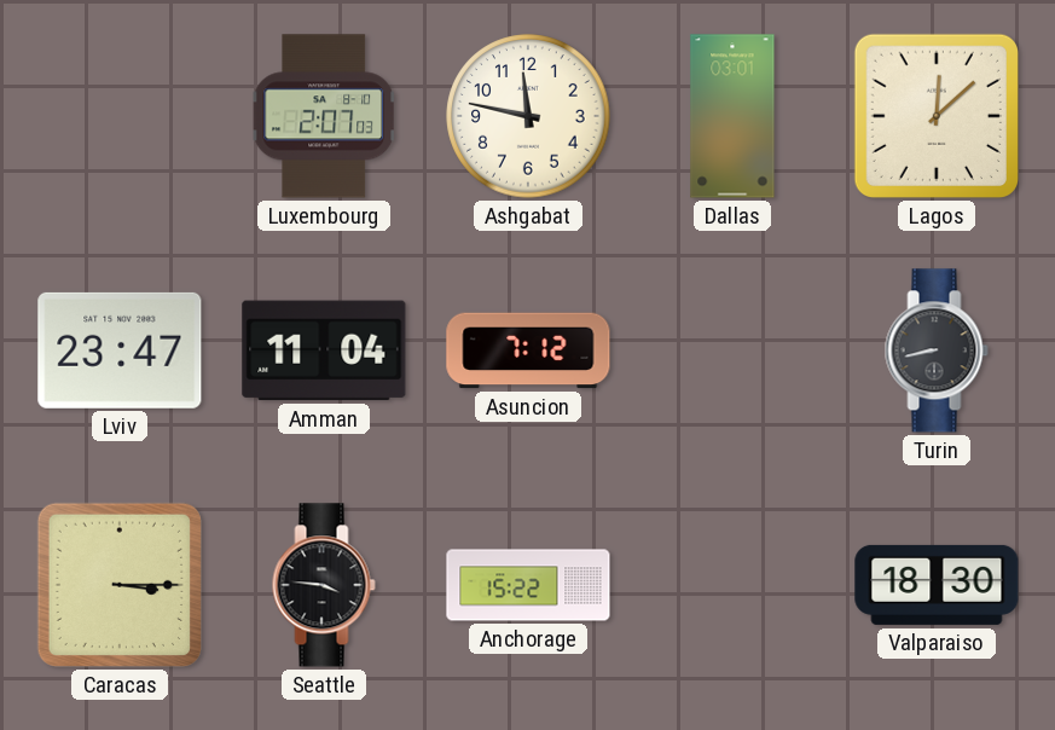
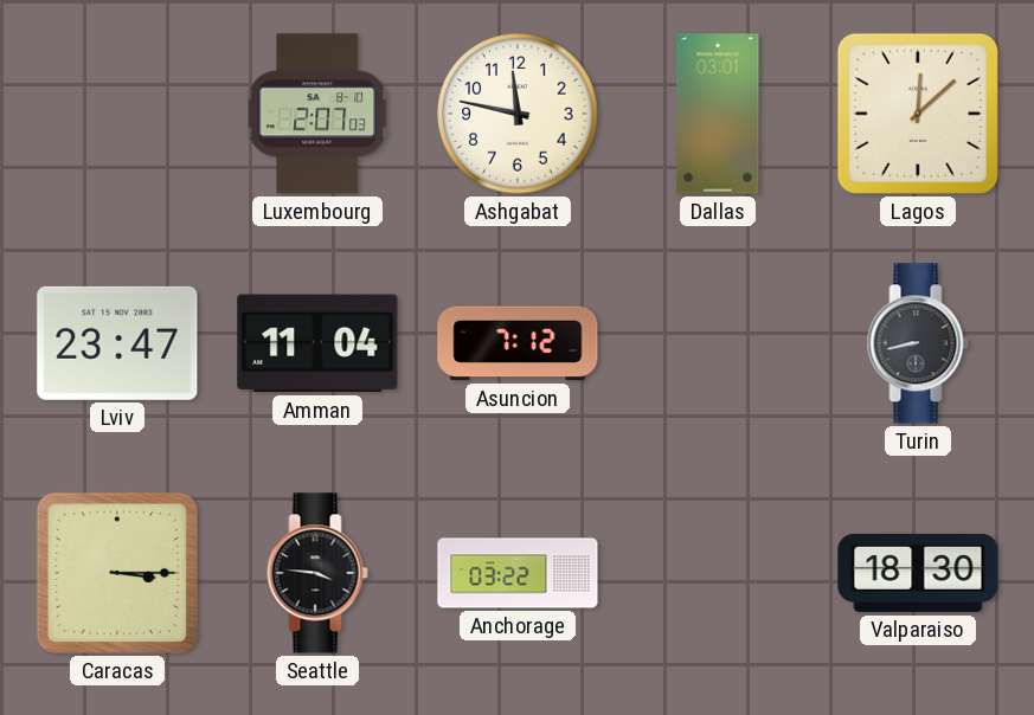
Anchorage: 15:22 -> 03:22 (518, 573)
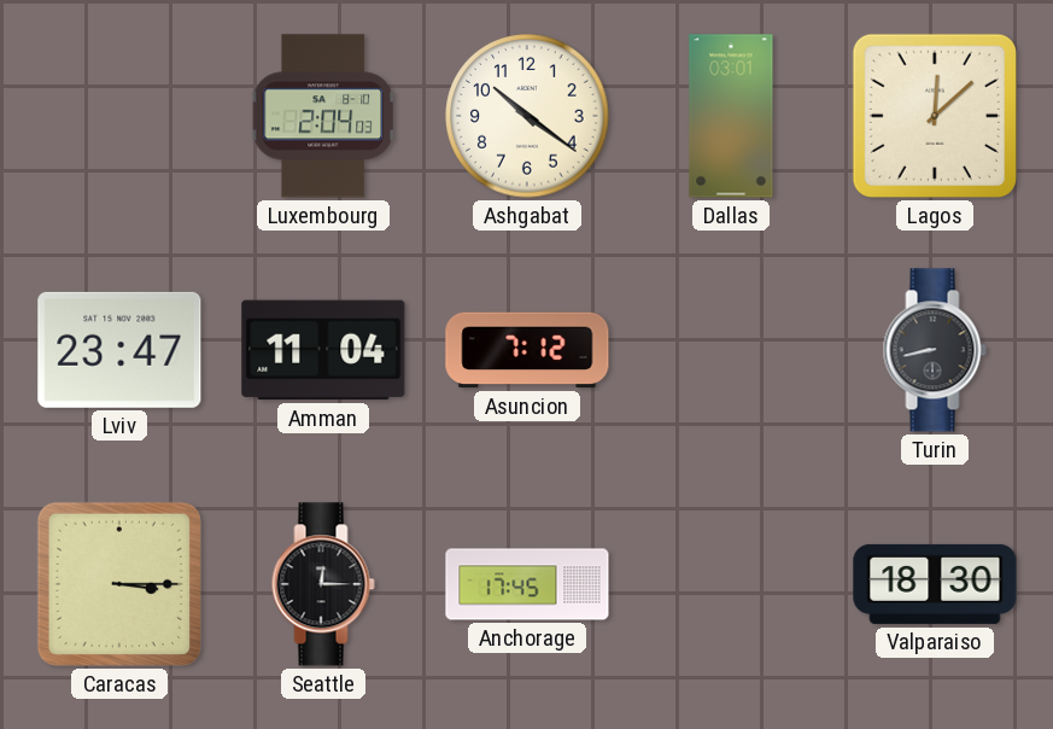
Luxembourg: 2:07 -> 2:04 (322, 116)
Ashgabat: 11:47 -> 10:21 (527, 116)
Seattle: 3:46 -> 12:15 (323, 584)
Anchorage: 03:22 -> 17:45 (527, 584)
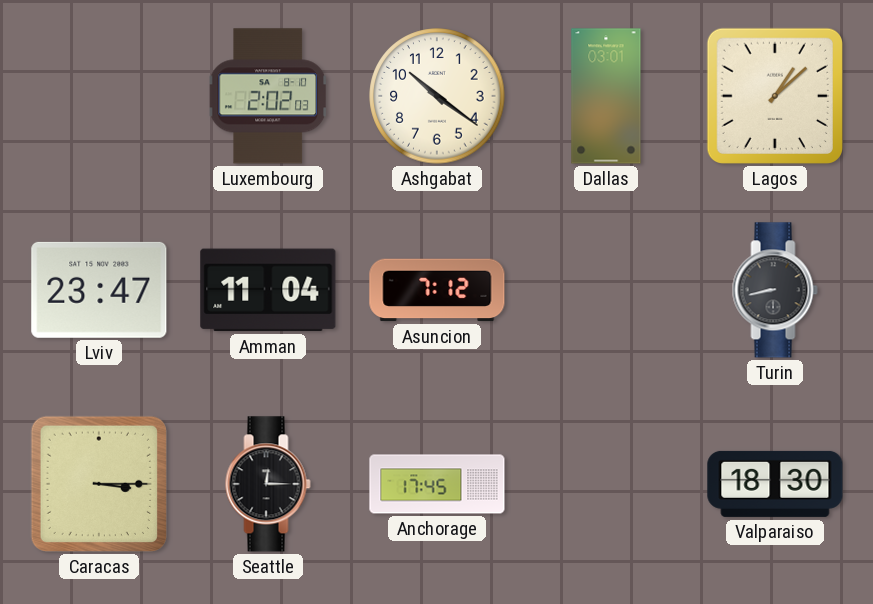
Luxembourg: 2:04 -> 2:02 (267, 96)
Lagos: 12:08 -> 1:08 (775, 96)
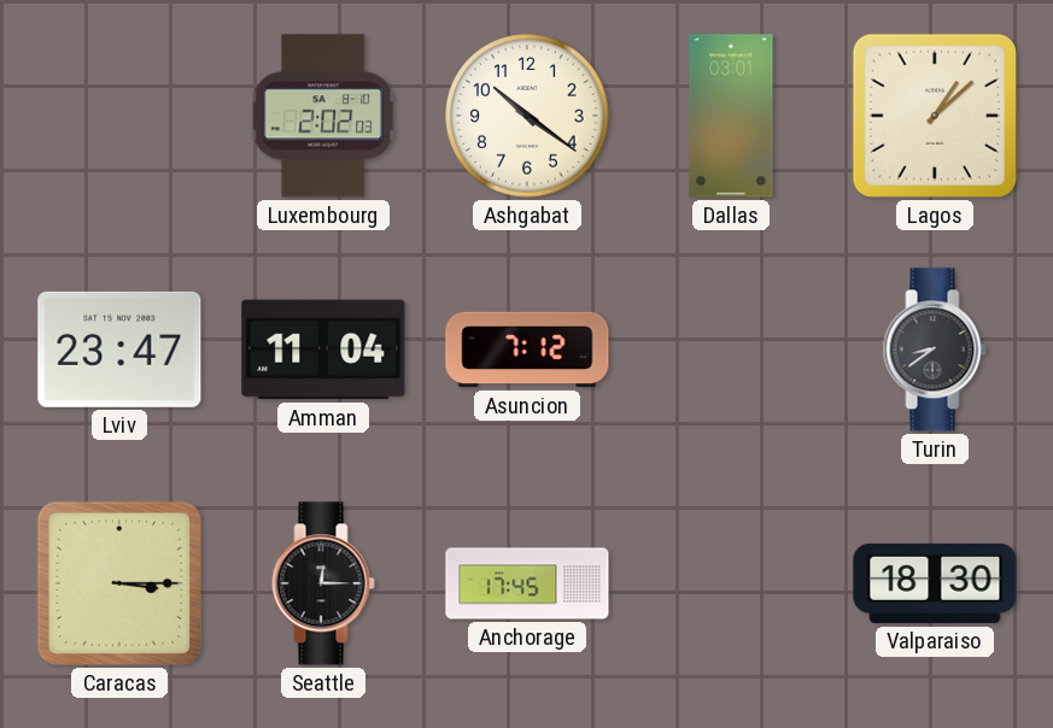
Turin: 8:43 -> 8:39 (935, 350)
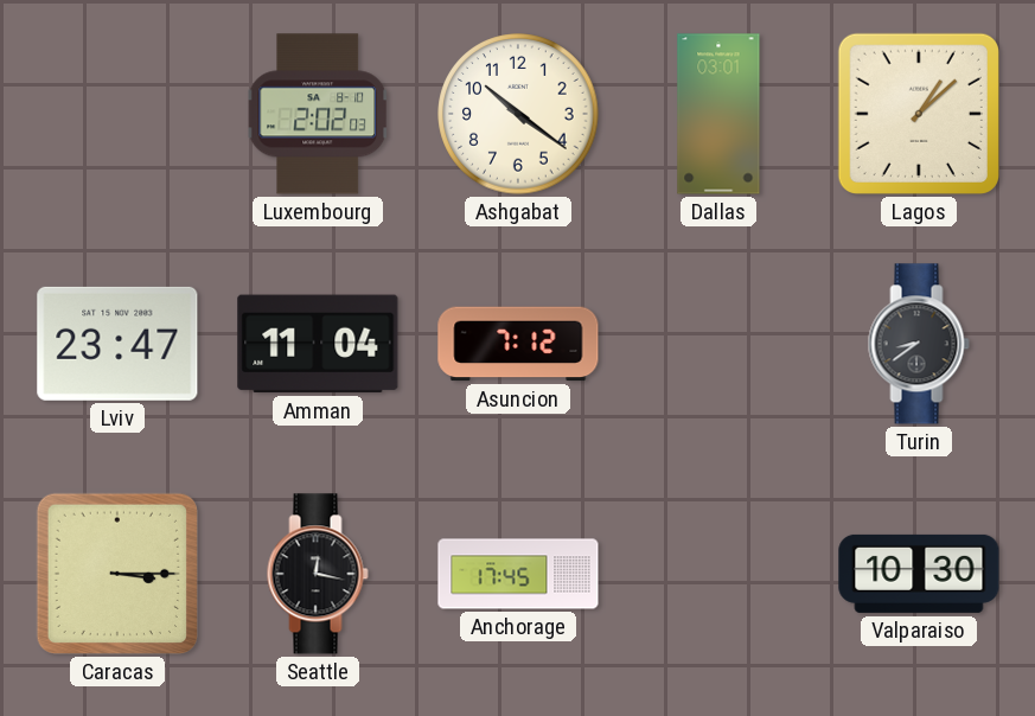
Seattle: 12:15 -> 12:17 (318, 574)
Valparaiso: 18:30 -> 10:30 (919, 574)
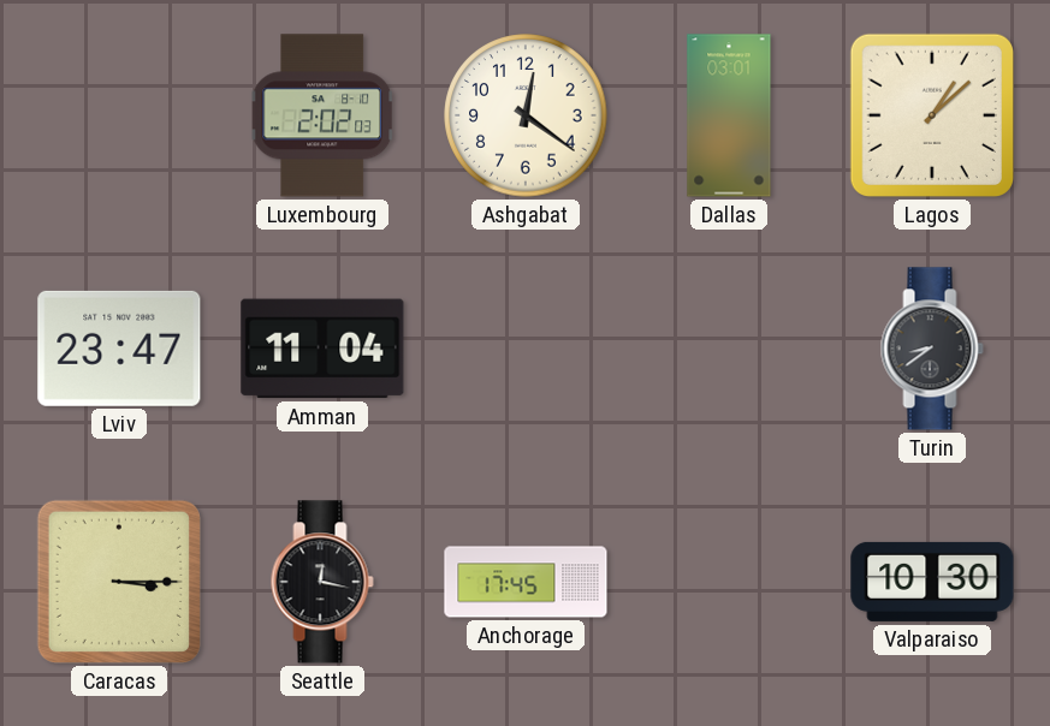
Ashgabat: 10:21 -> 12:21 (526, 115)
Asuncion: 7:12 -> none (518, 344)
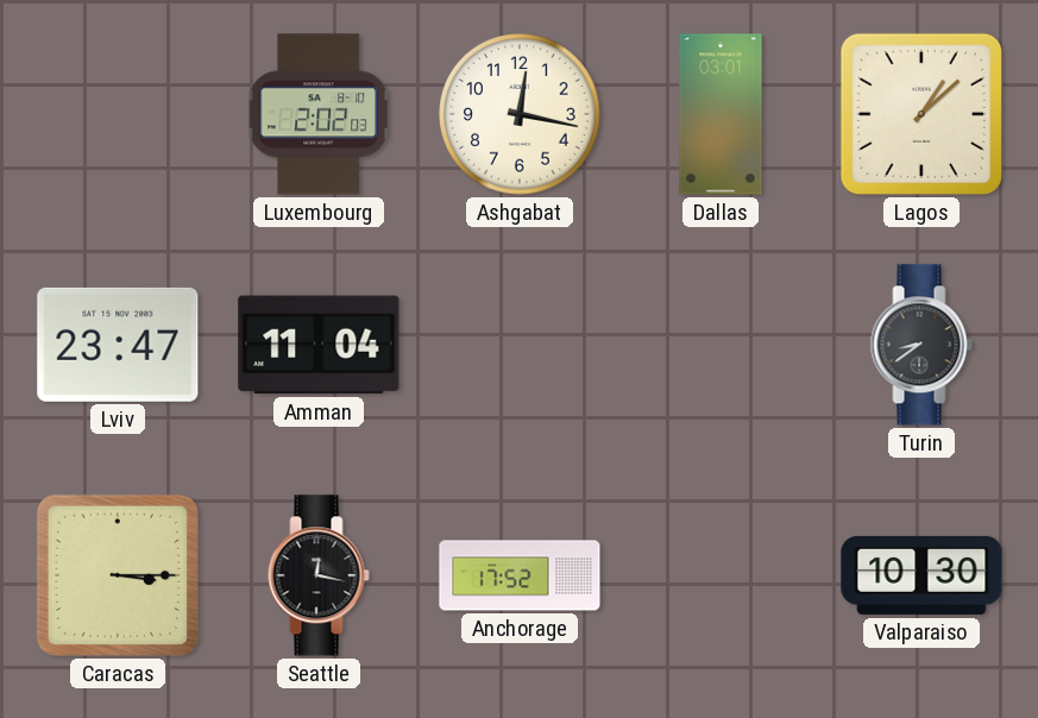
Ashgabat: 12:21 -> 12:17 (520, 114)
Anchorage: 17:45 -> 17:52 (520, 575)
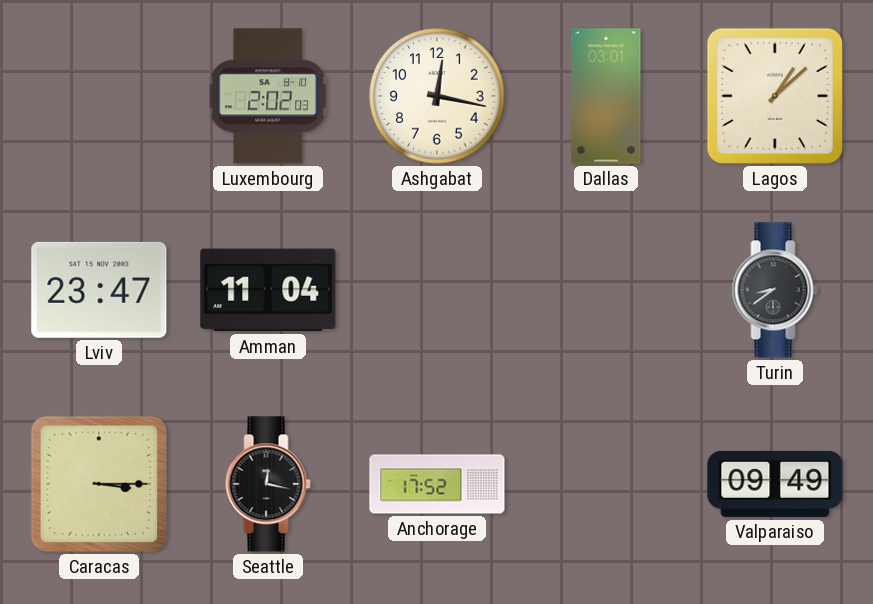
Valparaiso: 10:30 -> 09:49 (775, 484)
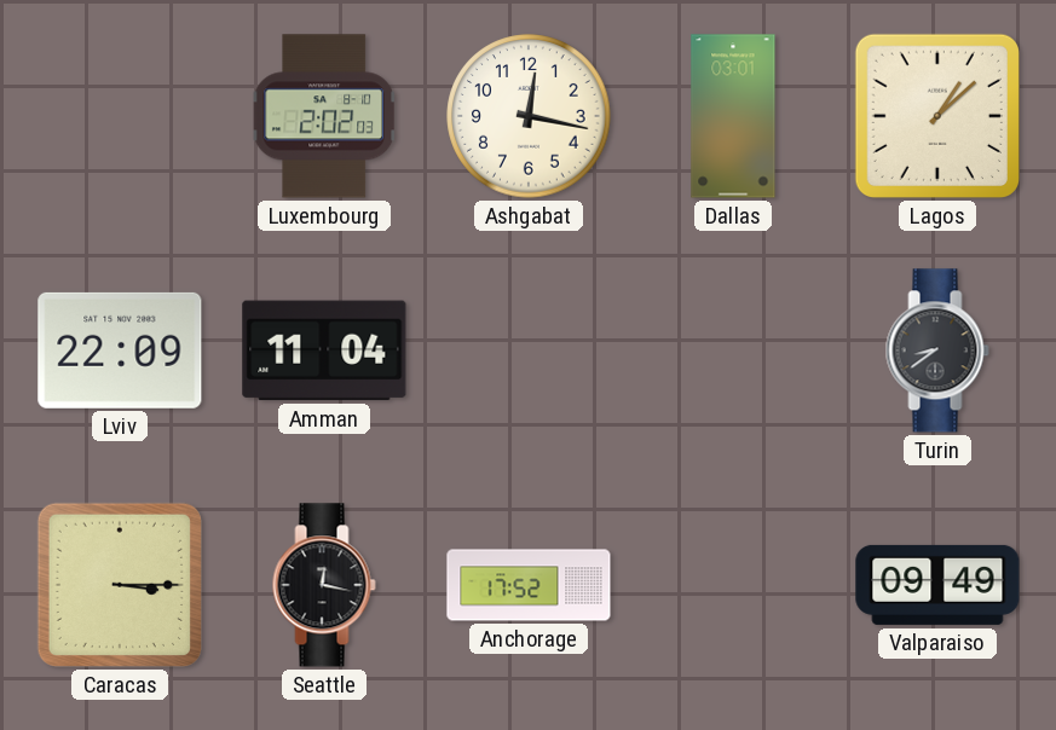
Lviv: 23:47 -> 22:09 (120, 350)
